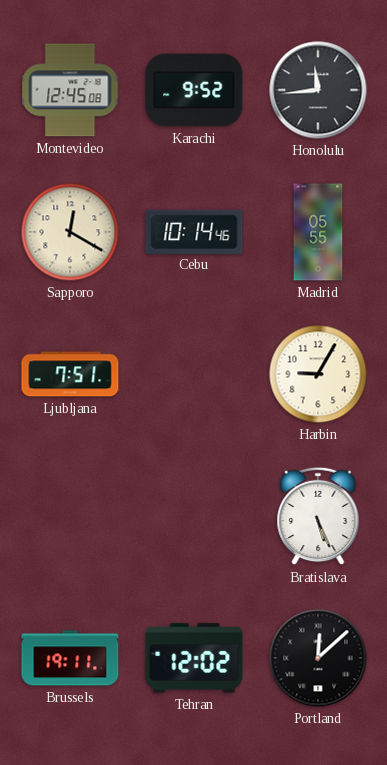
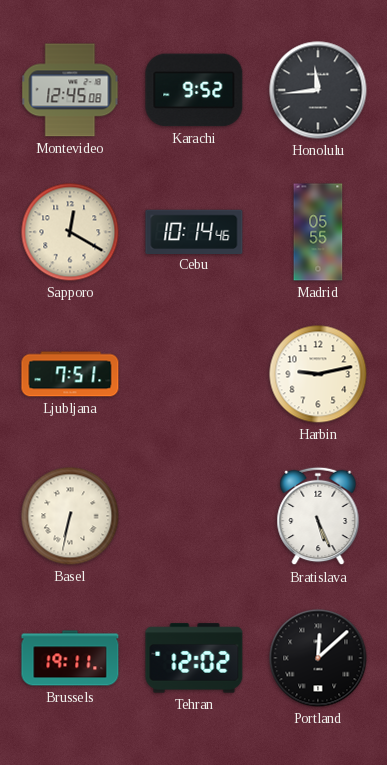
Harbin: 9:05 -> 9:13 (318, 374)
Basel: none -> 6:32 (70, 516)
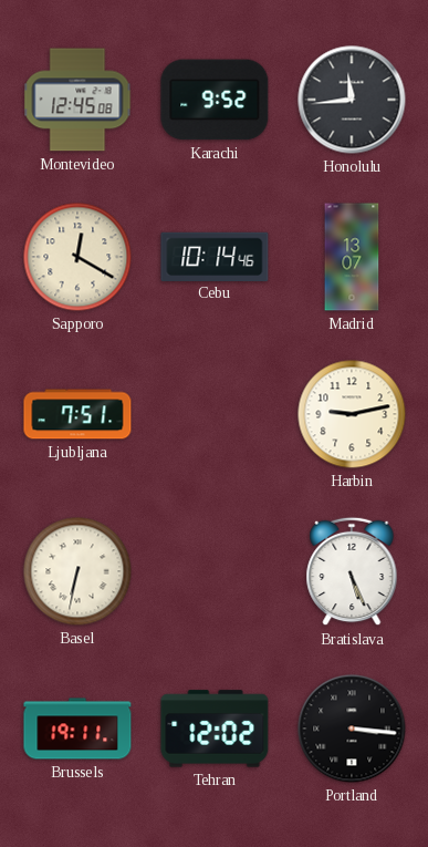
Madrid: 05:55 -> 13:07 (352, 257)
Portland: 12:08 -> 3:16 (352, 729)
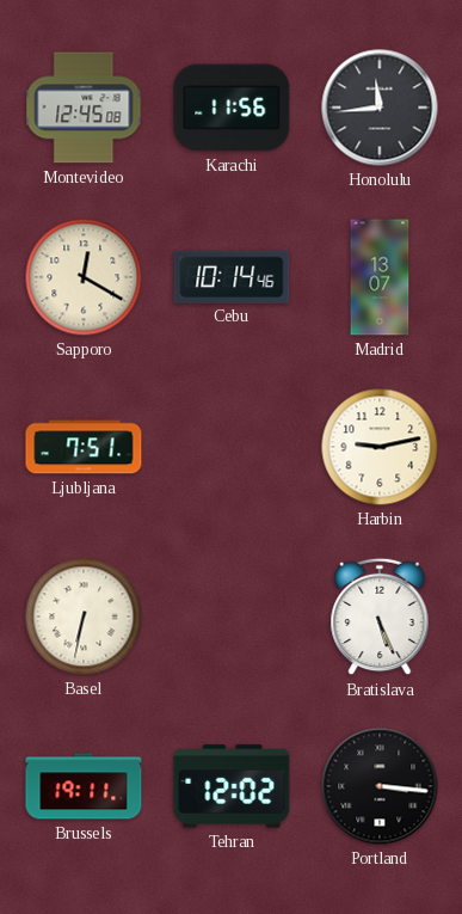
Karachi: 9:52 -> 11:56 (232, 108)
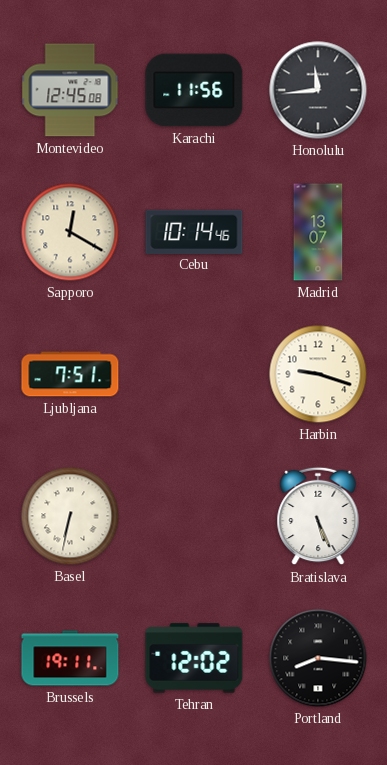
Harbin: 9:13 -> 9:18 (318, 374)
Portland: 3:16 -> 8:16 (318, 658)
